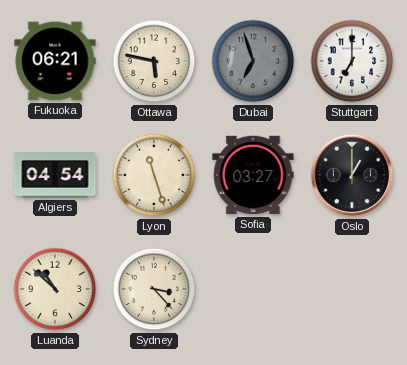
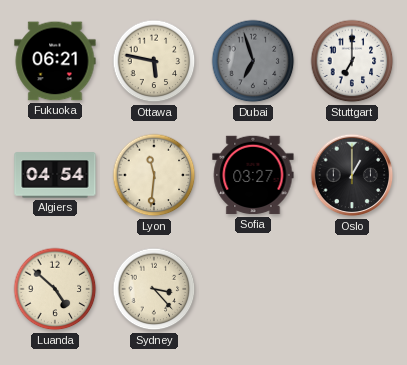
Lyon: 11:27 -> 11:31 (154, 175)
Luanda: 10:52 -> 4:52 (55, 289)
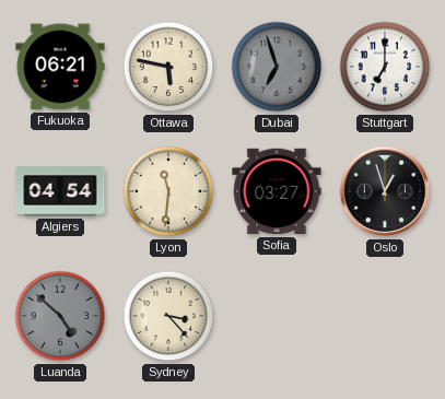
Oslo: 1:00 -> 12:57 (385, 191)
Luanda dial: cream -> grey (60, 316)
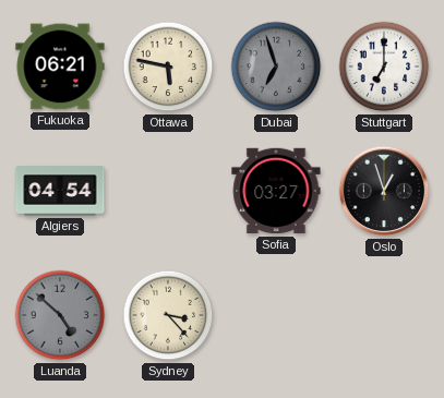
Lyon: 11:31 -> none (168, 191)
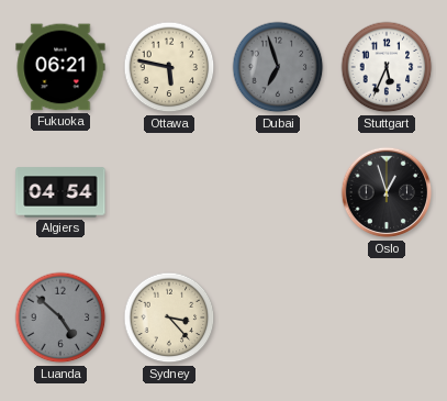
Stuttgart: 7:00 -> 5:34 (387, 67)
Sofia: 03:27 -> none (276, 191)
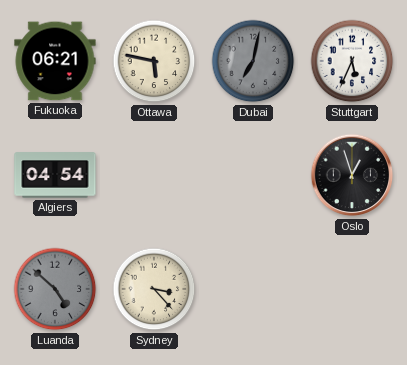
Dubai: 6:57 -> 7:02 (253, 61)
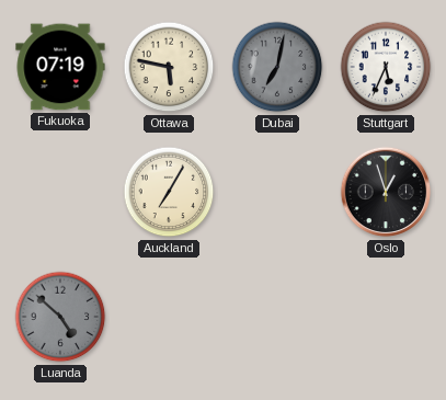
Fukuoka: 06:21 -> 07:19 (60, 67)
Algiers: 04:54 -> none (55, 175)
Auckland: none -> 7:05 (169, 192)
Sydney: 3:23 -> none (154, 289)
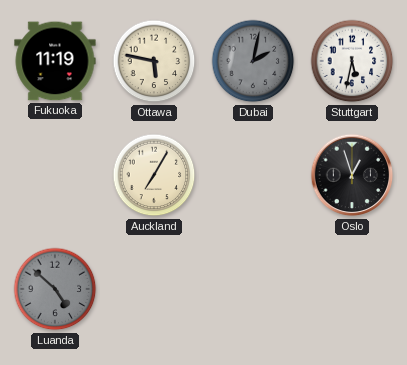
Fukuoka: 07:19 -> 11:19 (55, 61)
Dubai: 7:02 -> 2:02 (253, 61)
Stuttgart: 5:34 -> 5:32 (352, 61)
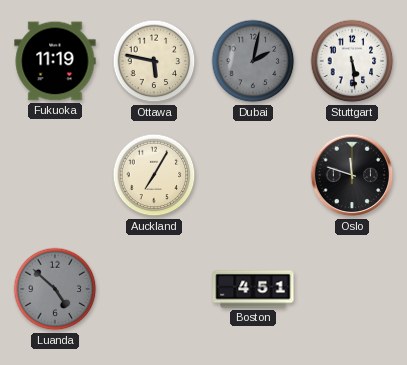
Stuttgart: 5:32 -> 5:29 (352, 61)
Oslo: 12:57 -> 11:48 (352, 175)
Boston: none -> 4:51 (253, 289)
